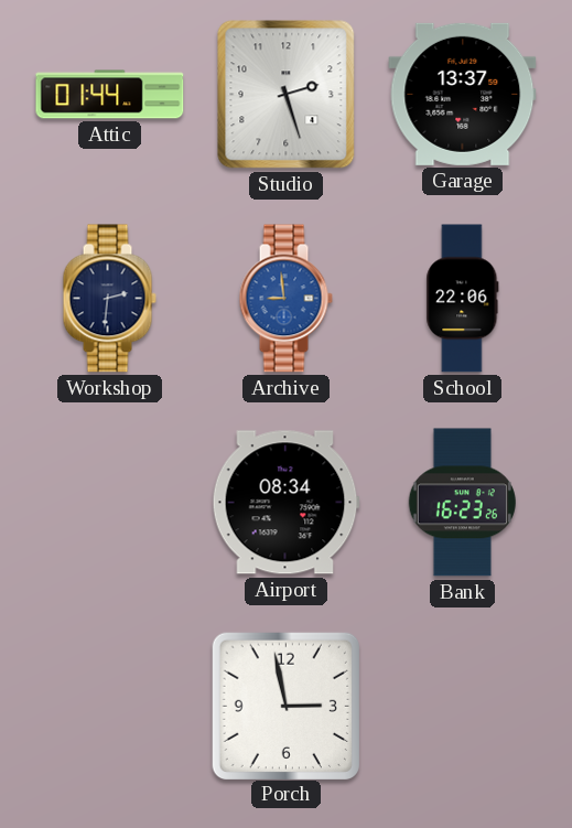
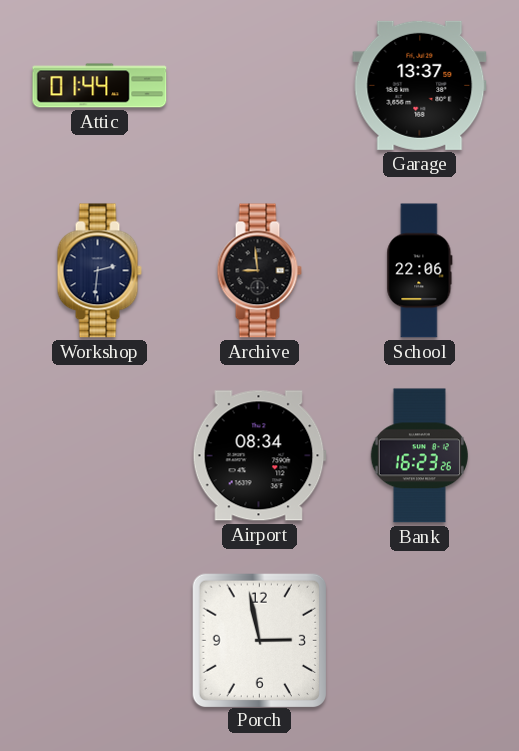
Studio: 2:27 -> none (287, 95)
Archive dial: blue -> black (259, 271)
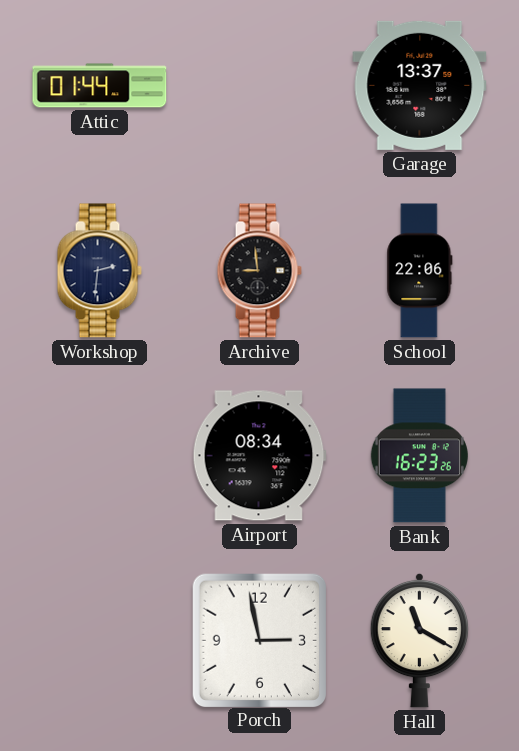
Hall: none -> 11:20 (419, 640)
